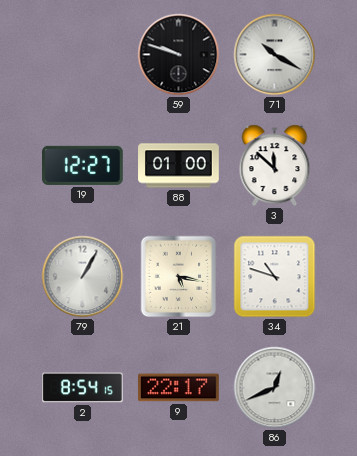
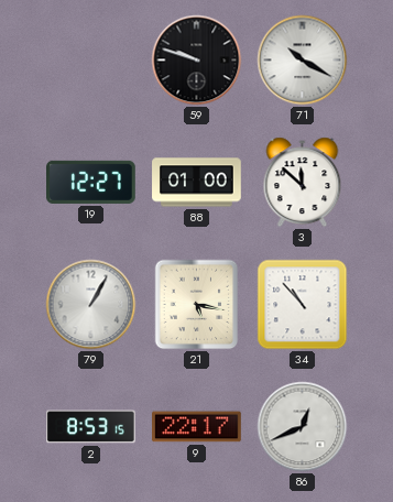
34: 10:48 -> 10:53 (303, 305)
2: 8:54 -> 8:53 (91, 427)
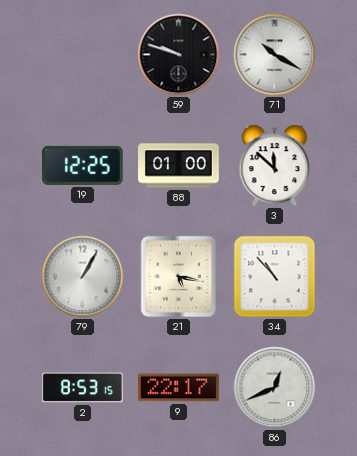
19: 12:27 -> 12:25 (83, 165)
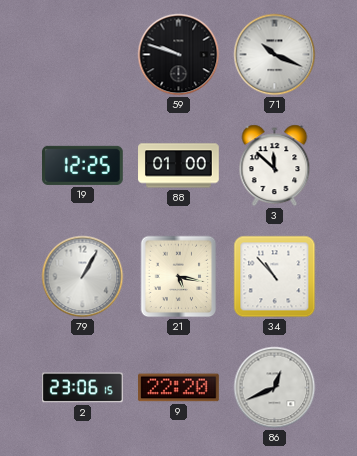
71: 10:20 -> 10:19 (275, 55)
2: 8:53 -> 23:06 (83, 388)
9: 22:17 -> 22:20 (179, 388)
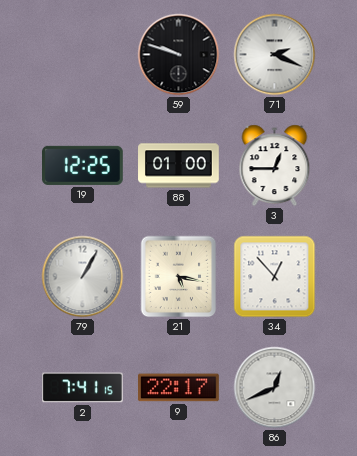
71: 10:19 -> 2:19 (275, 55)
3: 11:52 -> 12:45 (275, 166)
34: 10:53 -> 12:53 (275, 277)
2: 23:06 -> 7:41 (83, 388)
9: 22:20 -> 22:17 (179, 388)
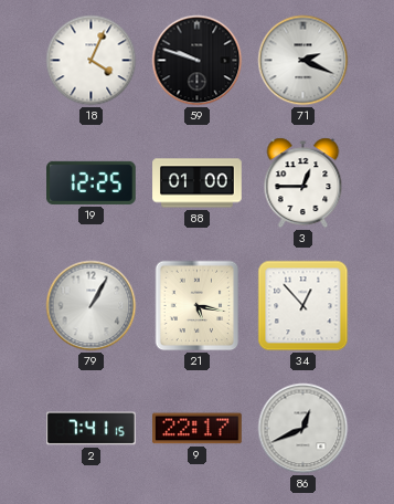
18: none -> 4:04 (92, 61)
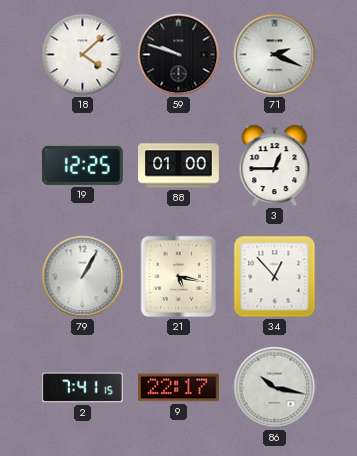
18: 4:04 -> 4:08 (83, 55)
86: 12:41 -> 10:17 (275, 388)
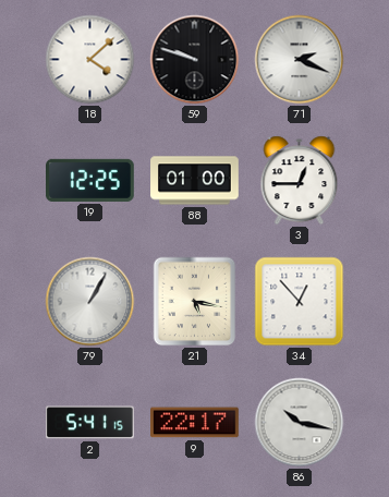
2: 7:41 -> 5:41 (90, 423)
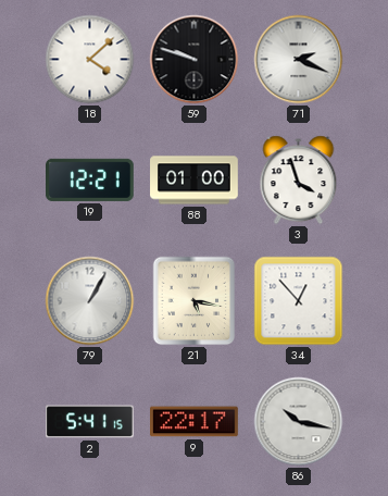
19: 12:25 -> 12:21 (90, 179)
3: 12:45 -> 3:57 (299, 181)
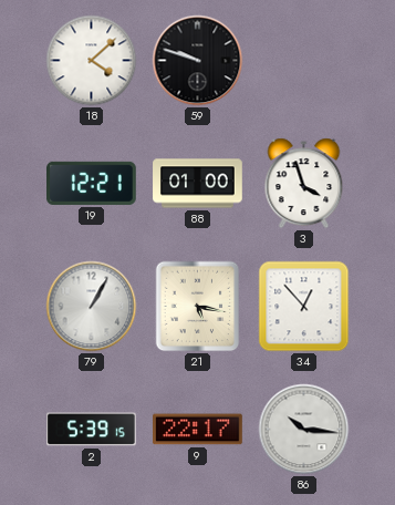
71: 2:19 -> none (299, 60)
2: 5:41 -> 5:39 (92, 430)
86: 10:17 -> 10:16 (304, 430)
